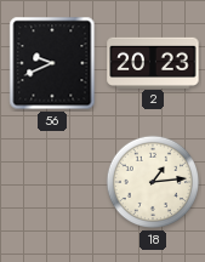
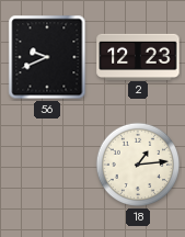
2: 20:23 -> 12:23 (138, 56)
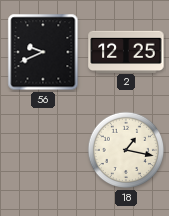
2: 12:23 -> 12:25 (126, 51)
18: 1:14 -> 1:17 (126, 150)
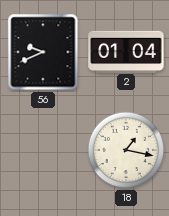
2: 12:25 -> 01:04 (126, 51)
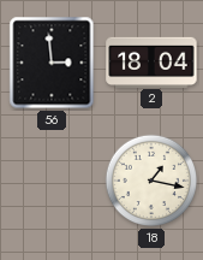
56: 9:41 -> 2:59 (52, 63)
2: 01:04 -> 18:04 (151, 61)
